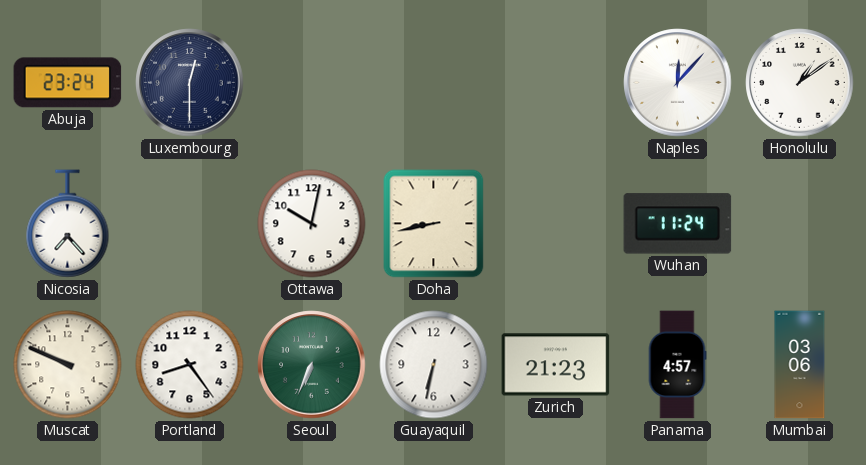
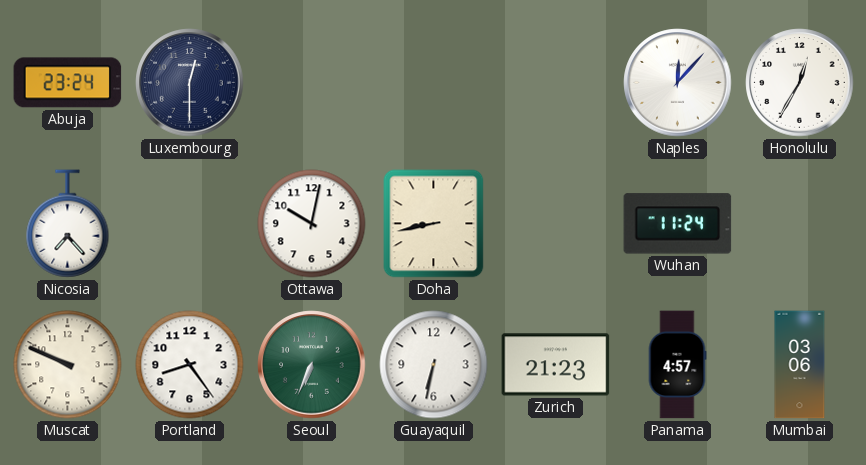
Honolulu: 1:09 -> 12:35 (800, 83)
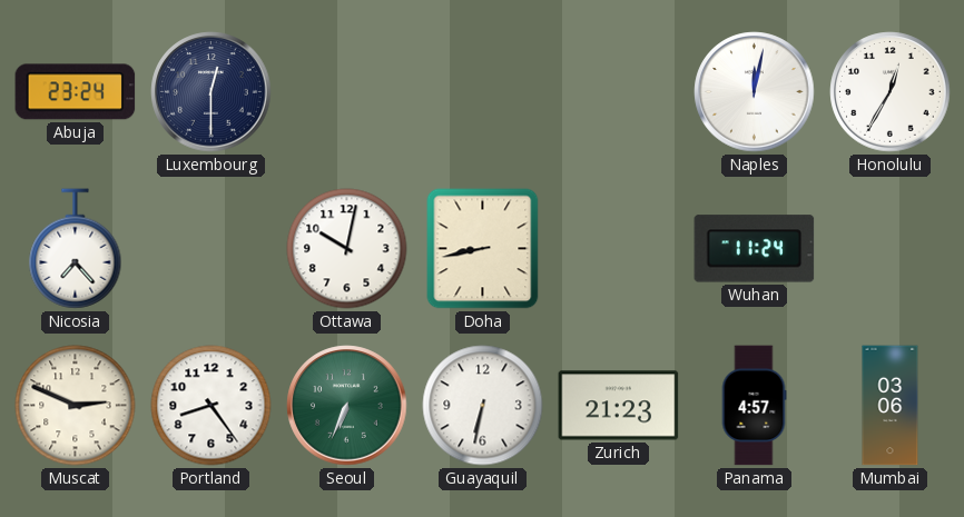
Naples: 12:07 -> 12:02 (755, 92)
Muscat: 9:49 -> 2:49 (76, 406)
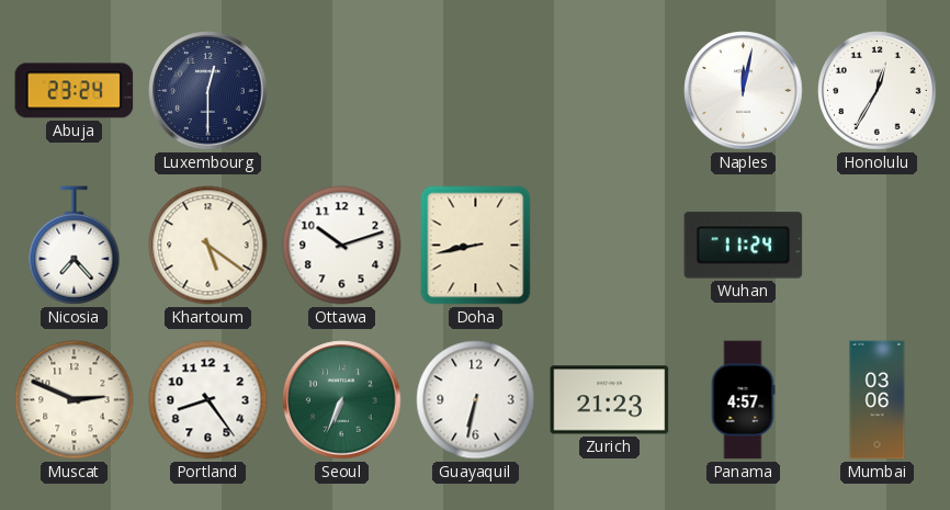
Khartoum: none -> 5:21 (208, 246)
Ottawa: 10:02 -> 10:12 (342, 246)
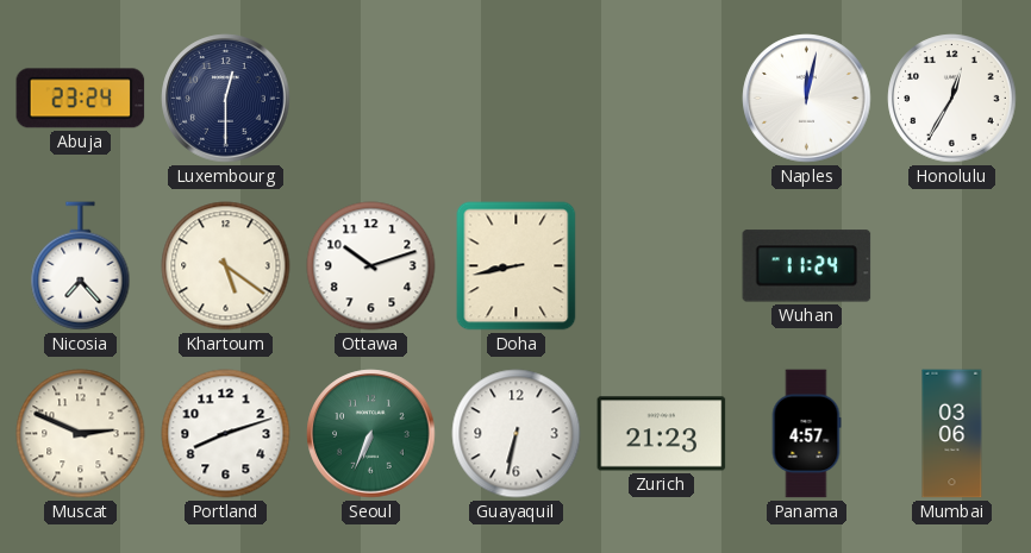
Portland: 8:24 -> 8:12 (226, 434)
